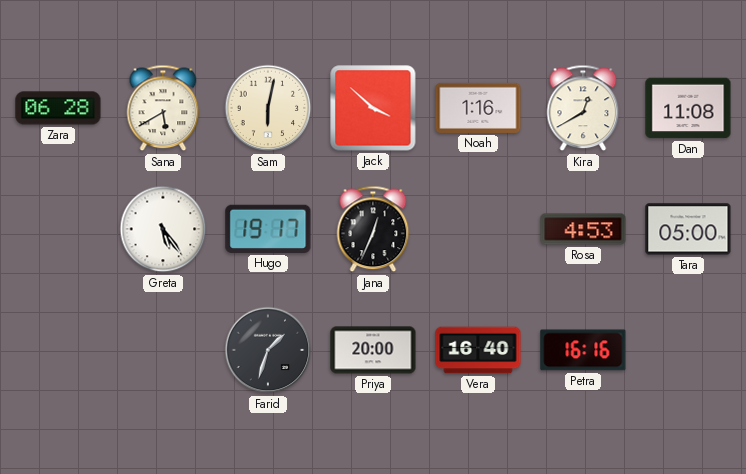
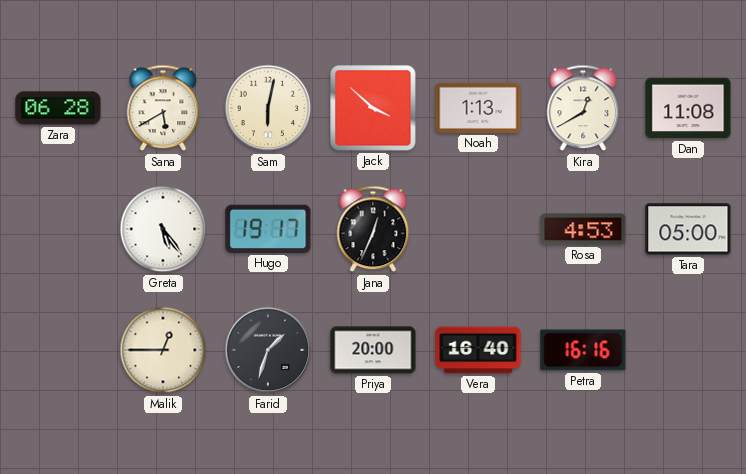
Noah: 1:16 -> 1:13 (478, 108)
Malik: none -> 12:45 (163, 350)
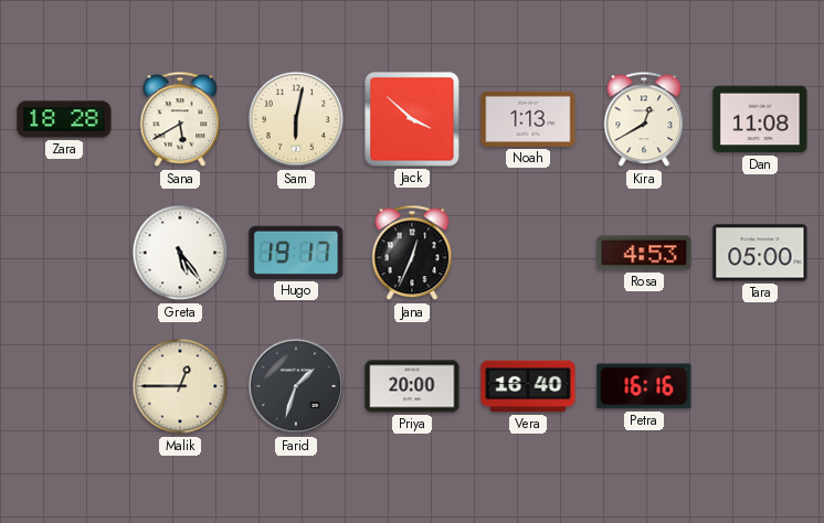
Zara: 06:28 -> 18:28 (64, 119)
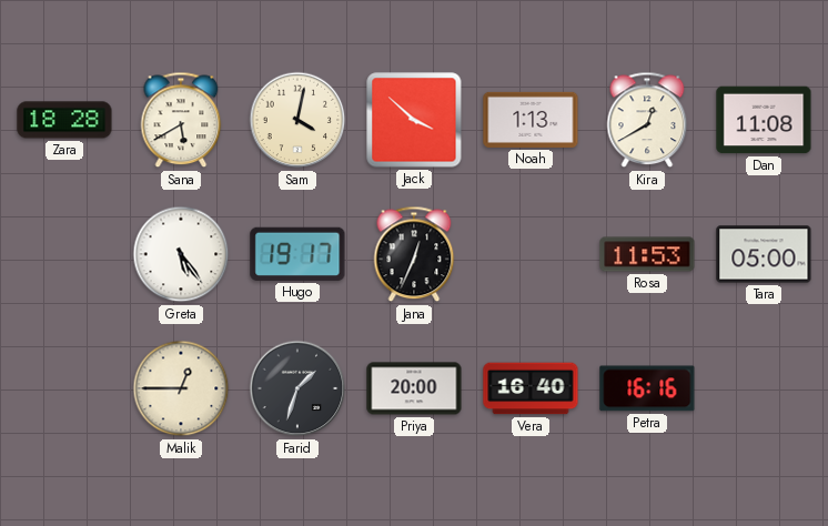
Sam: 6:02 -> 4:02 (297, 120)
Rosa: 4:53 -> 11:53 (647, 254)
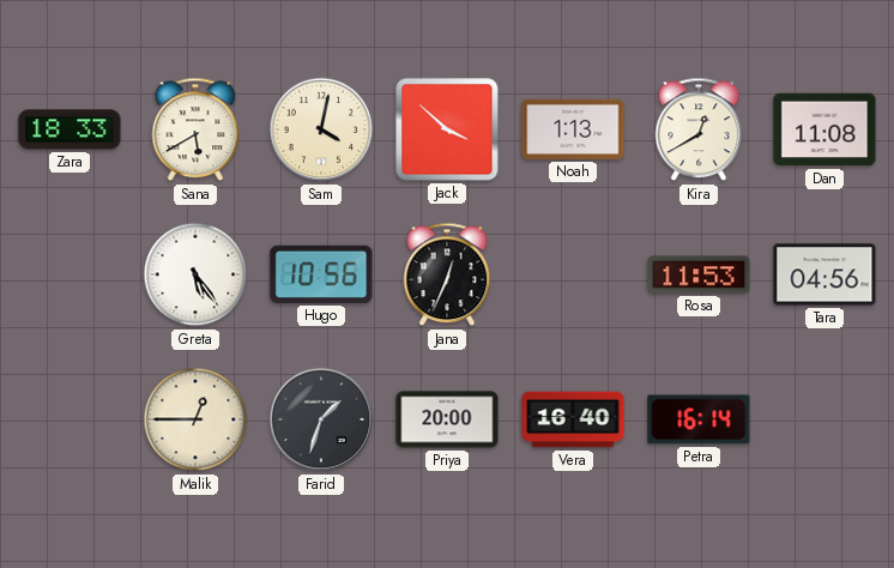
Zara: 18:28 -> 18:33 (70, 129)
Hugo: 19:17 -> 10:56 (321, 274)
Tara: 05:00 -> 04:56 (824, 274)
Petra: 16:16 -> 16:14 (699, 419)
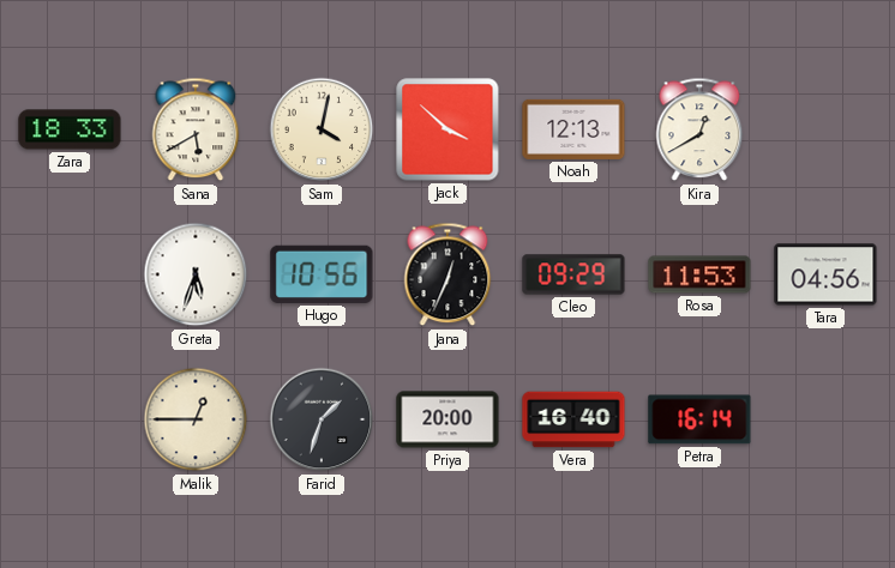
Noah: 1:13 -> 12:13 (573, 129)
Dan: 11:08 -> none (824, 129)
Greta: 5:24 -> 5:33 (196, 274)
Cleo: none -> 09:29 (573, 274)
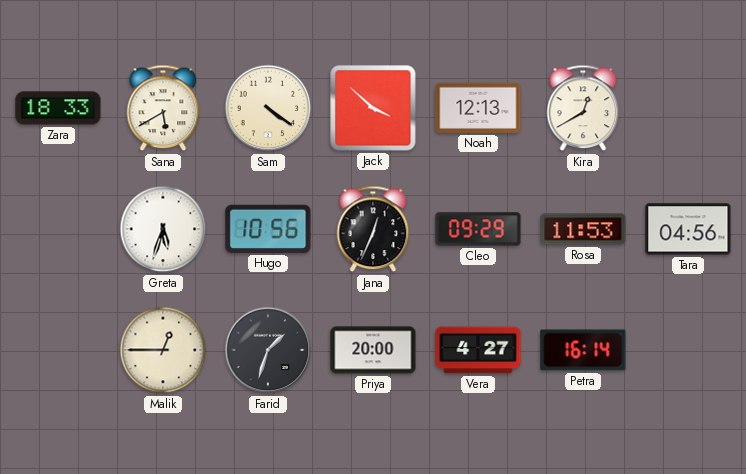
Sam: 4:02 -> 4:21 (268, 108)
Vera: 16:40 -> 4:27 (478, 350)
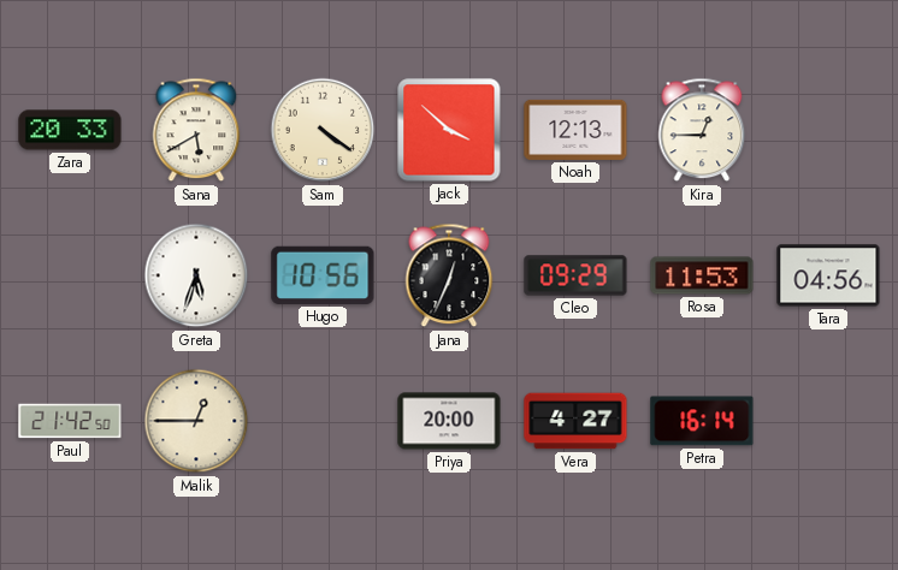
Zara: 18:33 -> 20:33 (70, 130)
Kira: 12:40 -> 12:45 (702, 130)
Paul: none -> 21:42 (70, 421)
Farid: 1:33 -> none (268, 350)
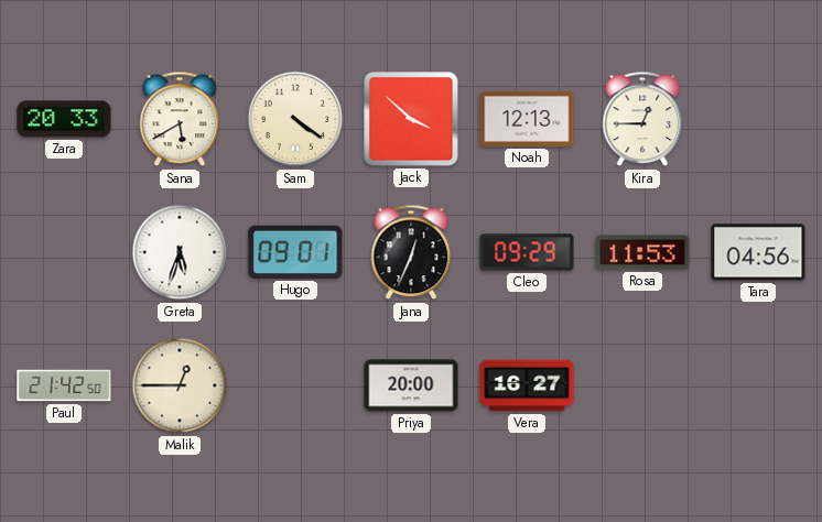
Hugo: 10:56 -> 09:01 (295, 252)
Vera: 4:27 -> 16:27 (527, 385)
Petra: 16:14 -> none (702, 421)
